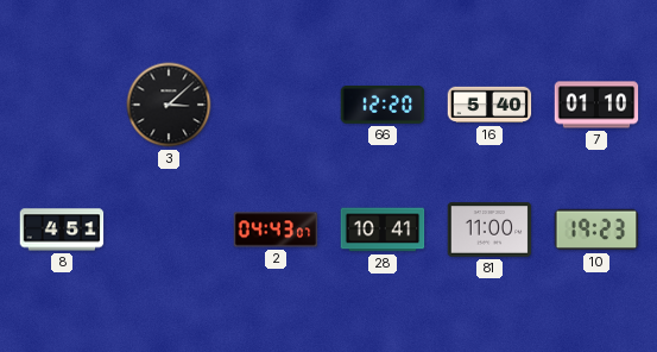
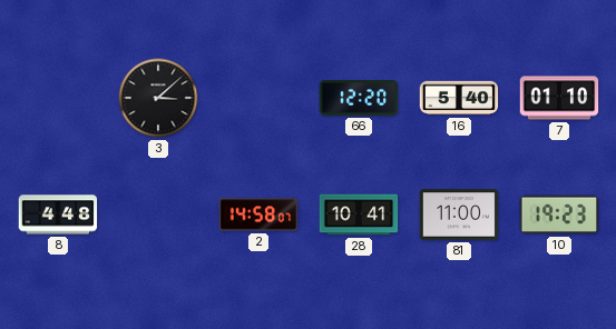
8: 4:51 -> 4:48 (58, 215)
2: 04:43 -> 14:58 (258, 215)
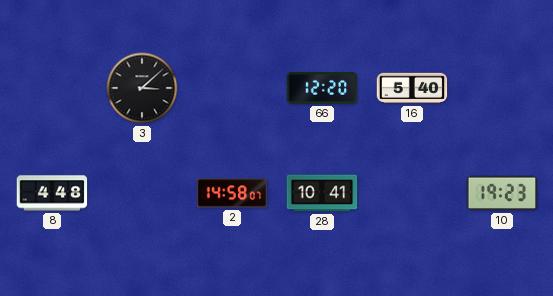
7: 01:10 -> none (559, 98)
81: 11:00 -> none (459, 215)
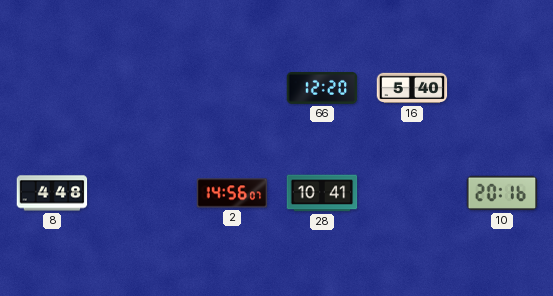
3: 3:08 -> none (142, 88)
2: 14:58 -> 14:56 (232, 193)
10: 19:23 -> 20:16 (502, 193)
